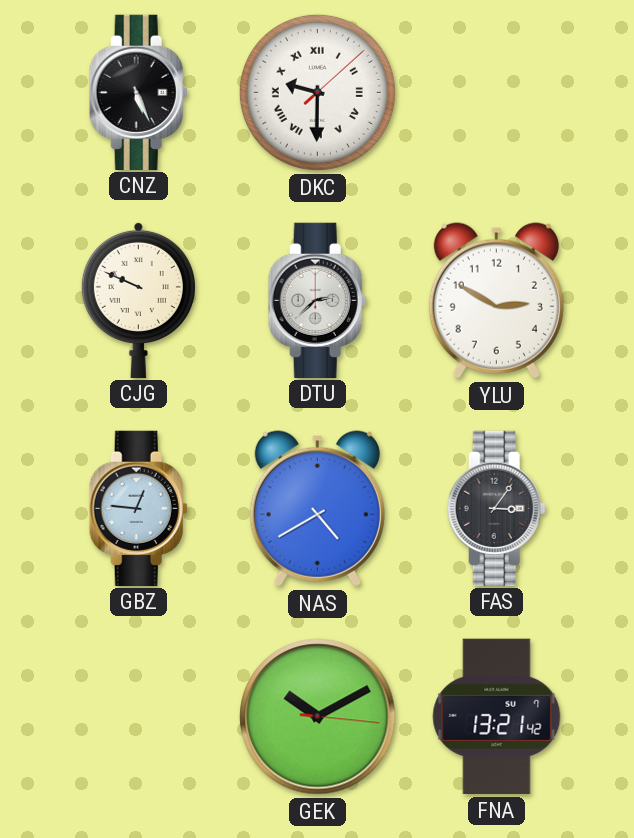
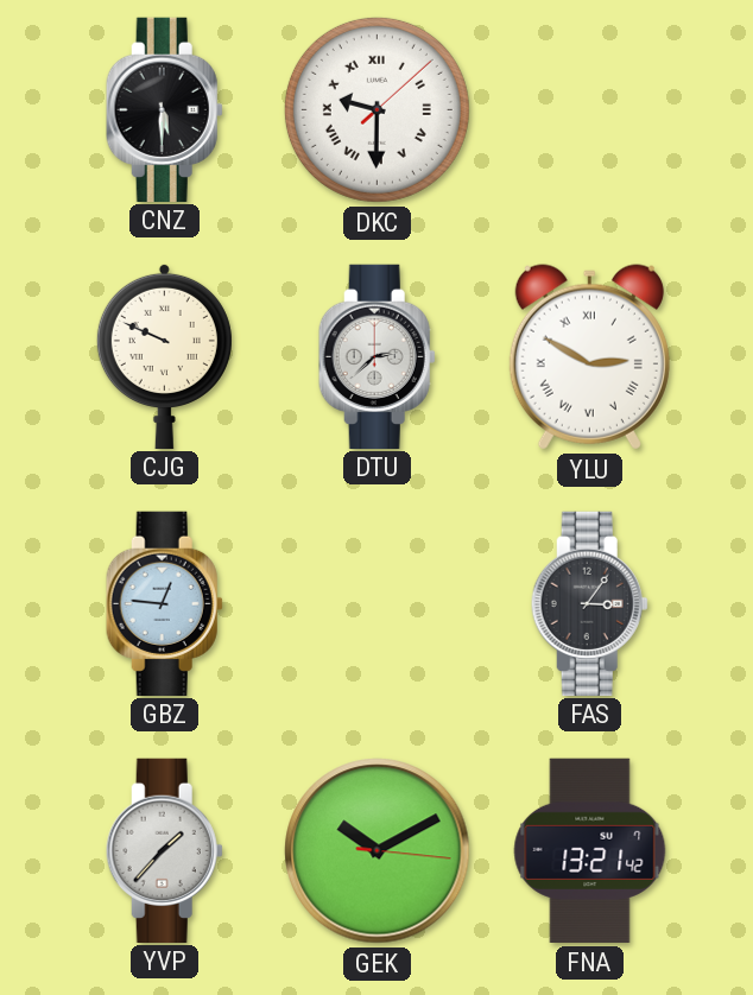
CNZ: 5:26 -> 5:30 (164, 109)
YLU numerals: Arabic -> Roman (589, 357)
NAS: 4:40 -> none (317, 509)
YVP: none -> 1:37 (164, 850)
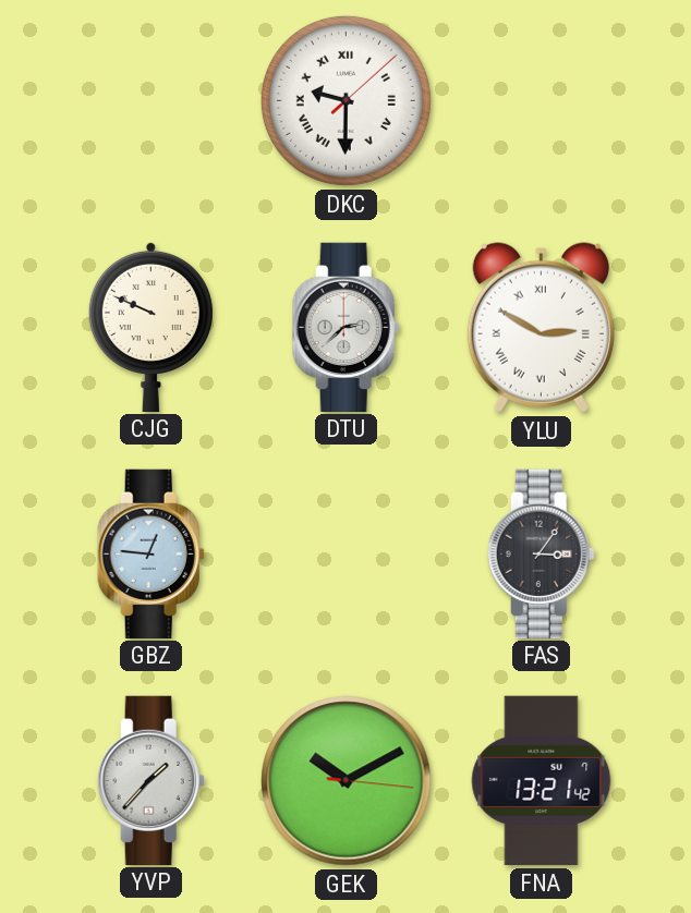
CNZ: 5:30 -> none (164, 109)
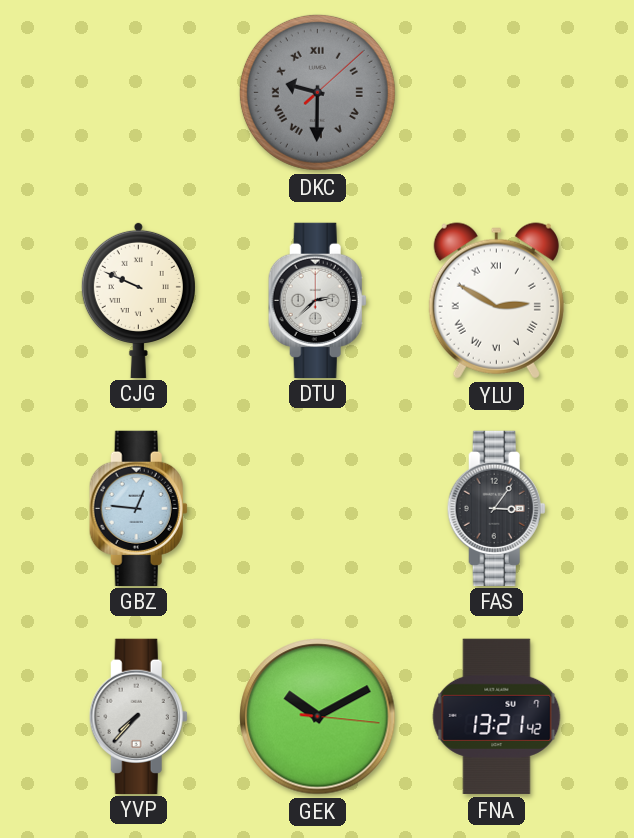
DKC dial: white -> grey (317, 92)
YVP: 1:37 -> 7:37 (138, 716)
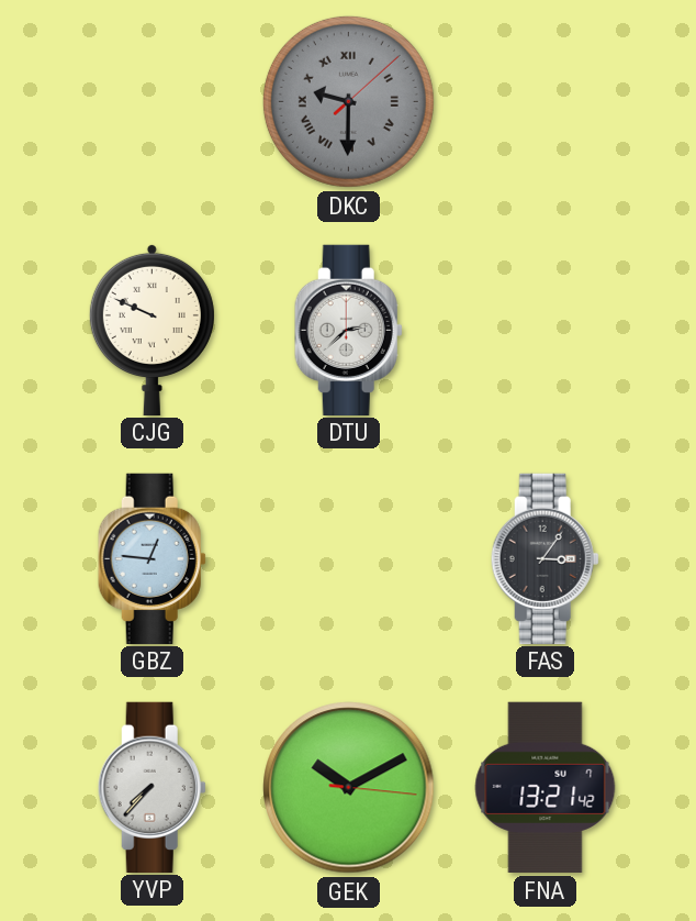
YLU: 2:50 -> none (496, 301)
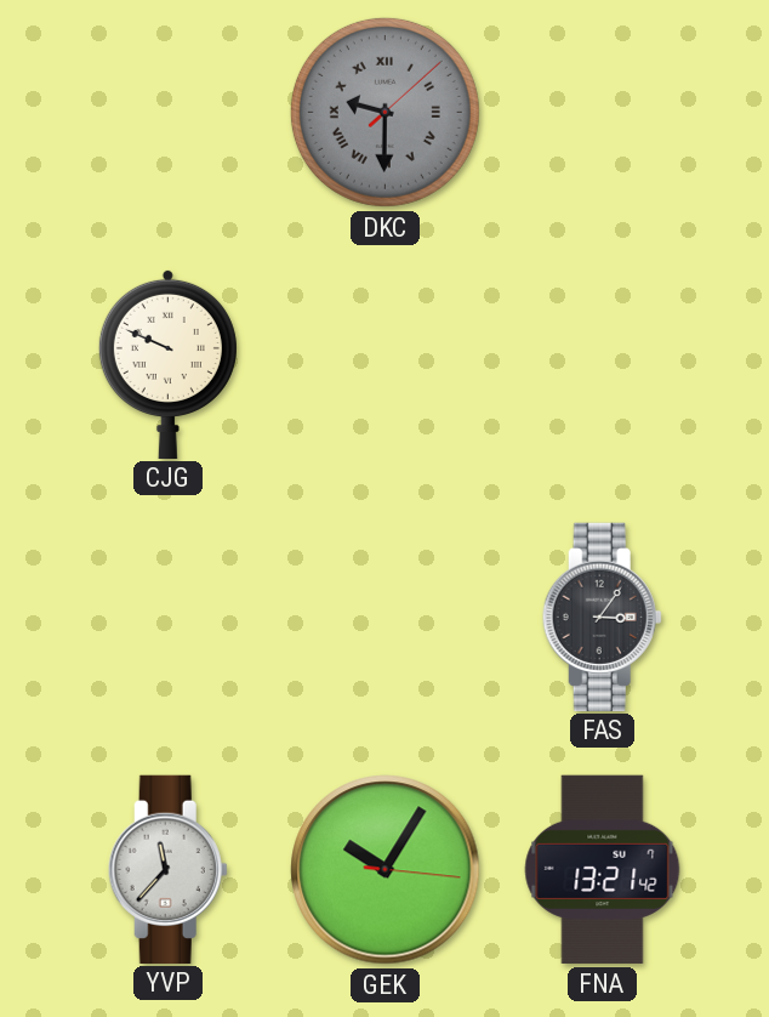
DTU: 2:38 -> none (348, 330)
GBZ: 12:46 -> none (151, 558)
YVP: 7:37 -> 11:37 (167, 869)
GEK: 10:10 -> 10:05 (386, 870)
